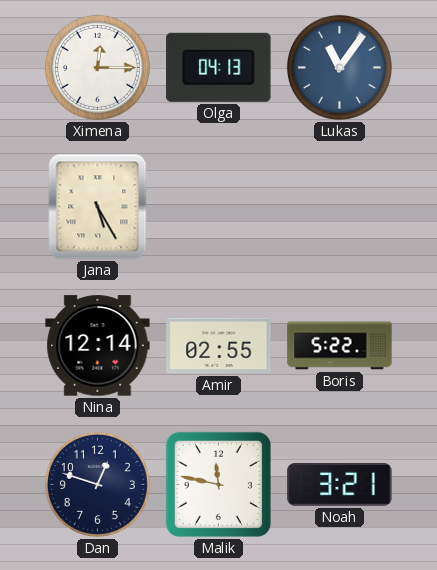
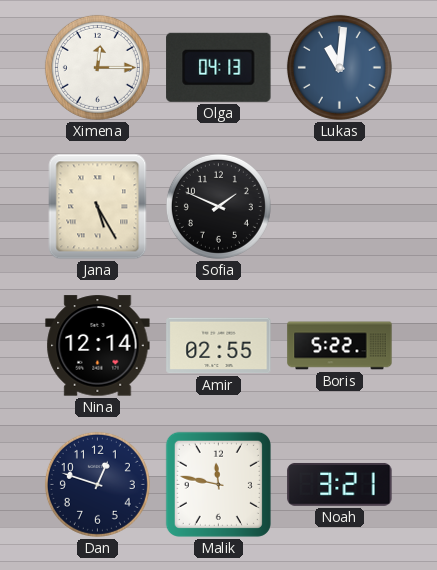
Lukas: 11:06 -> 11:01 (339, 67)
Sofia: none -> 1:49 (218, 206)
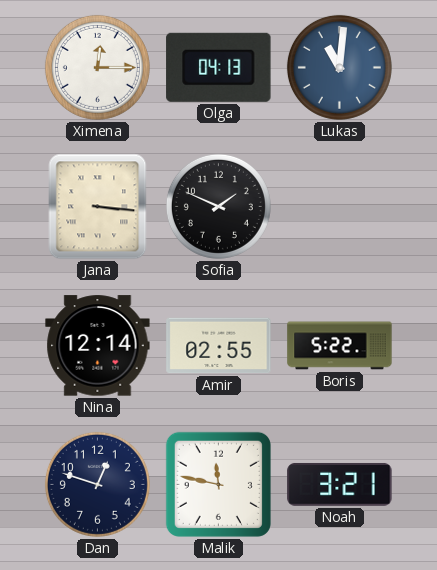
Jana: 5:25 -> 3:16 (98, 207)
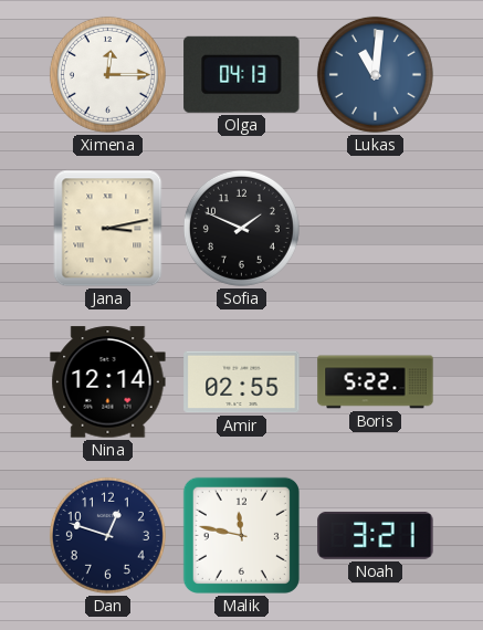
Jana: 3:16 -> 3:13 (108, 229)
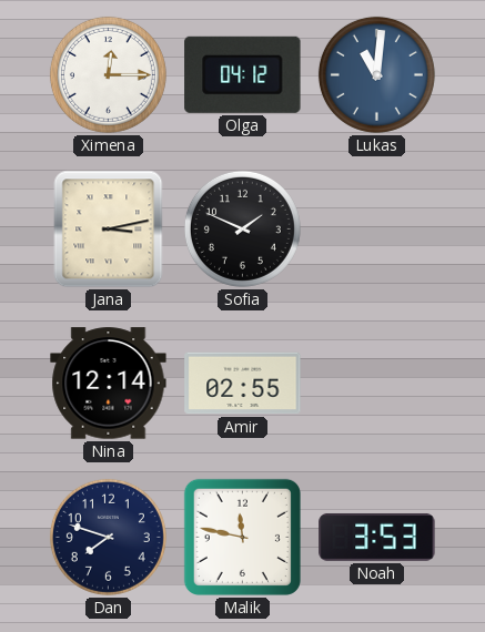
Olga: 04:13 -> 04:12 (243, 74)
Boris: 5:22 -> none (376, 382)
Dan: 12:48 -> 7:48 (108, 537)
Noah: 3:21 -> 3:53 (377, 538)
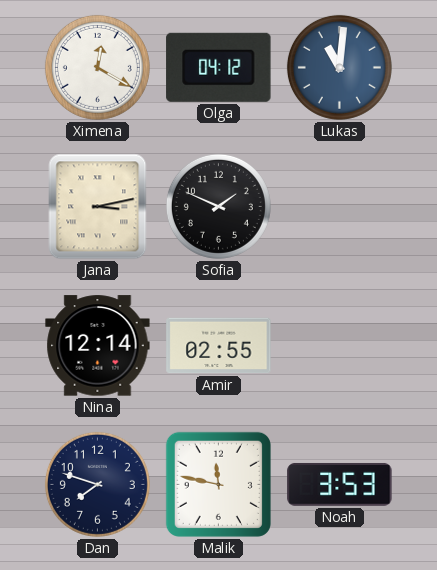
Ximena: 12:15 -> 12:20 (97, 67)
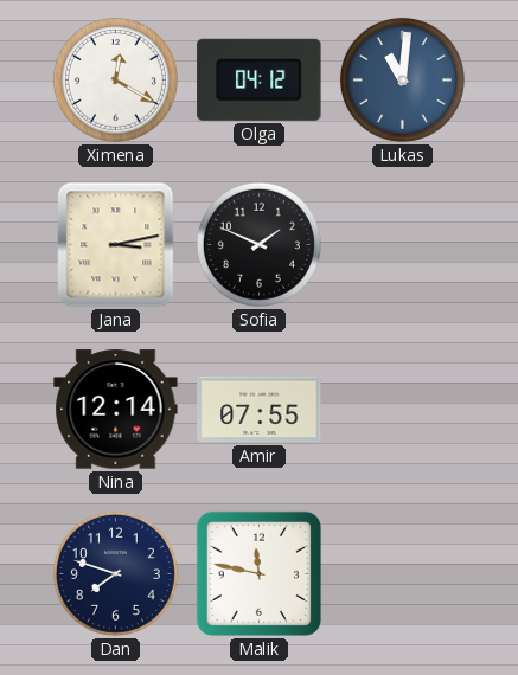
Amir: 02:55 -> 07:55 (260, 410)
Noah: 3:53 -> none (340, 485)
